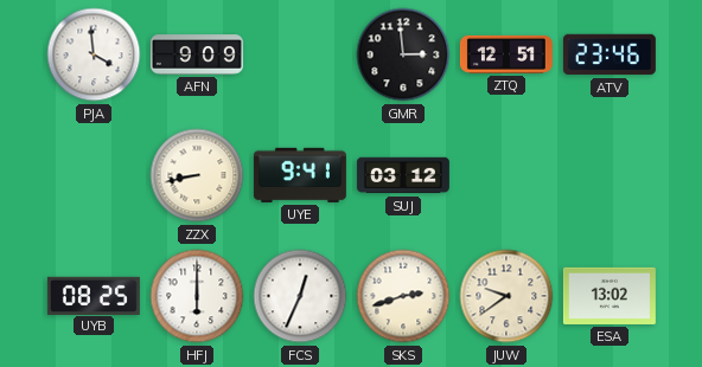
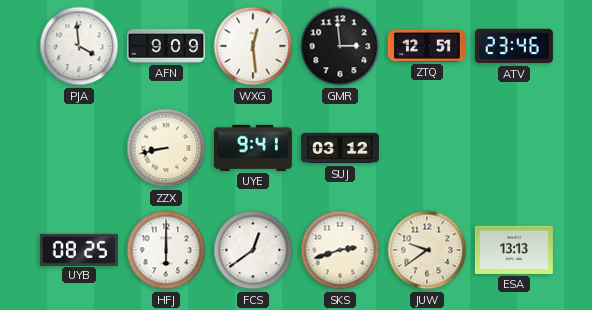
WXG: none -> 12:29 (253, 46)
FCS: 12:34 -> 12:39 (253, 250)
ESA: 13:02 -> 13:13 (514, 250)
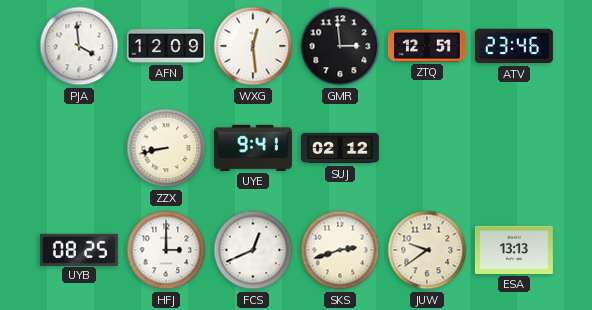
AFN: 9:09 -> 12:09 (166, 46)
SUJ: 03:12 -> 02:12 (340, 148)
HFJ: 6:00 -> 3:00 (166, 250)
FCS: 12:39 -> 12:41 (253, 250)
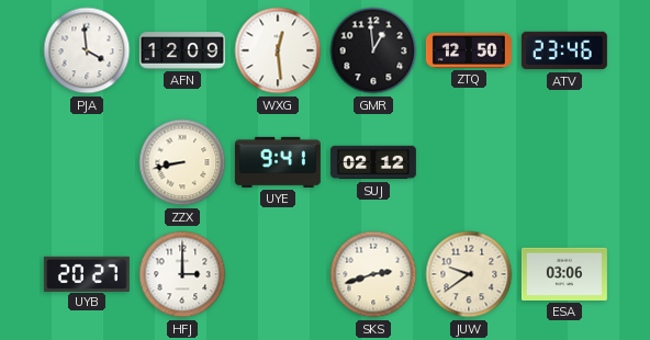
GMR: 2:59 -> 12:59 (373, 50)
ZTQ: 12:51 -> 12:50 (469, 50)
UYB: 08:25 -> 20:27 (87, 273)
FCS: 12:41 -> none (253, 250)
ESA: 13:13 -> 03:06 (564, 274)
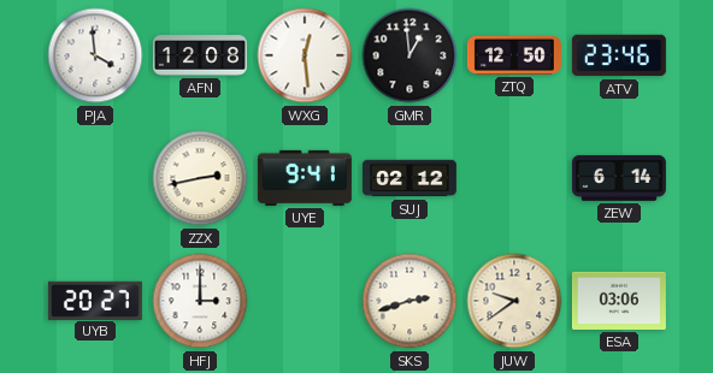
AFN: 12:09 -> 12:08 (200, 55)
ZZX: 8:43 -> 2:43 (200, 178)
ZEW: none -> 6:14 (619, 178)
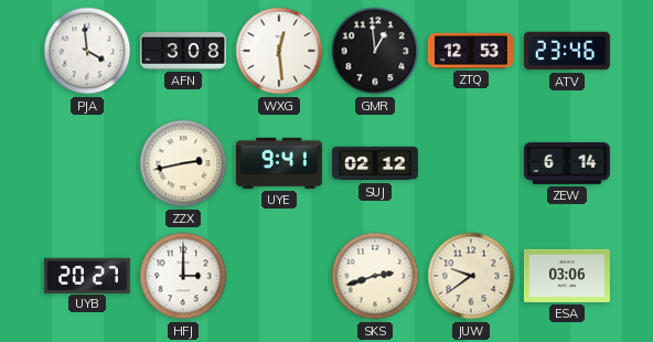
AFN: 12:08 -> 3:08 (183, 51)
ZTQ: 12:50 -> 12:53 (471, 51)
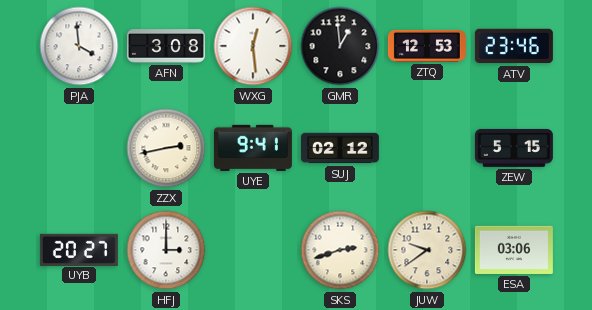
ZEW: 6:14 -> 5:15 (514, 148)
